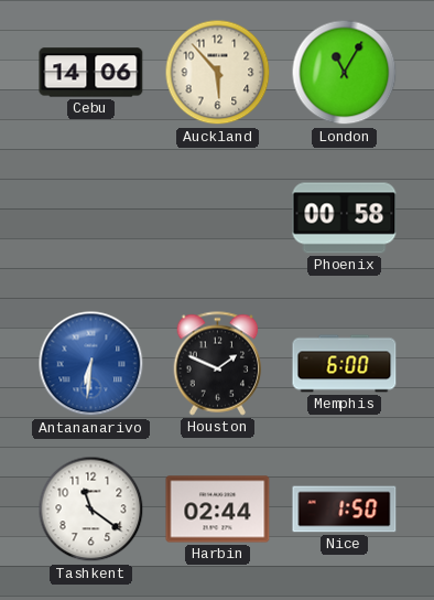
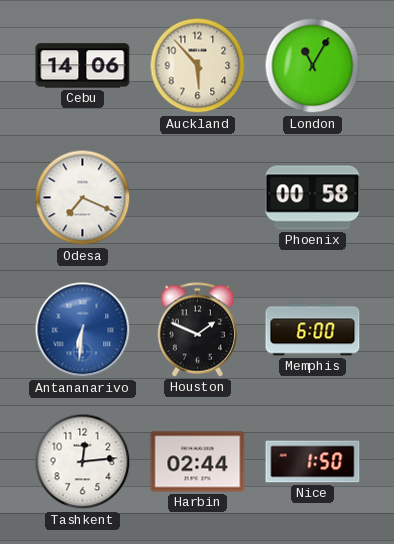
Odesa: none -> 7:19 (83, 198)
Tashkent: 11:21 -> 12:14 (83, 462)
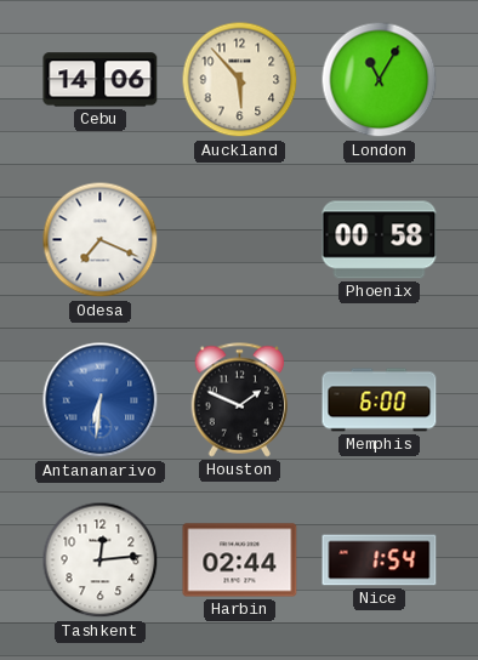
Nice: 1:50 -> 1:54 (380, 561)
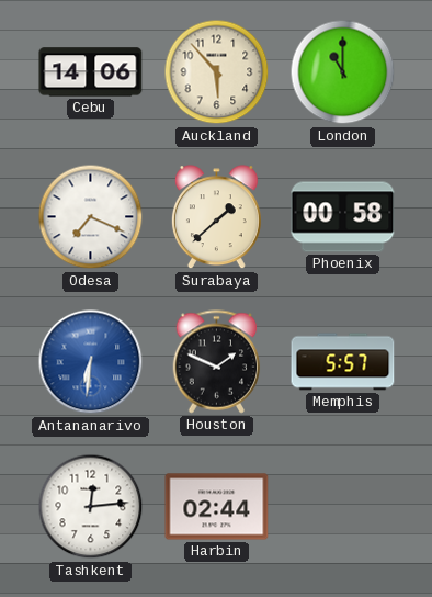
London: 11:05 -> 11:00 (343, 72)
Surabaya: none -> 1:38 (216, 217)
Memphis: 6:00 -> 5:57 (343, 362)
Nice: 1:54 -> none (380, 561)
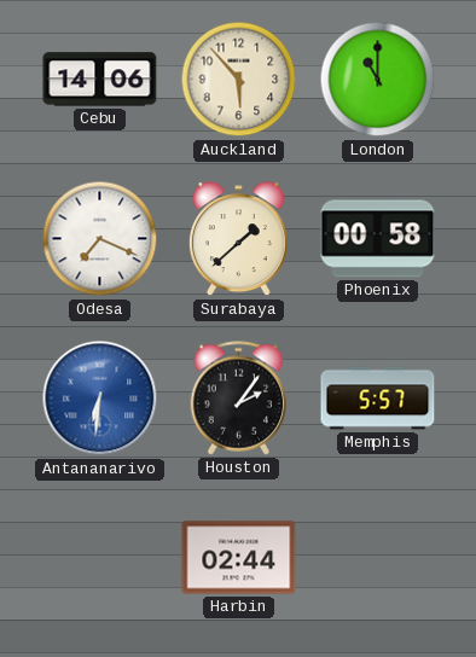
Houston: 1:49 -> 2:06 (239, 399)
Tashkent: 12:14 -> none (91, 507)
